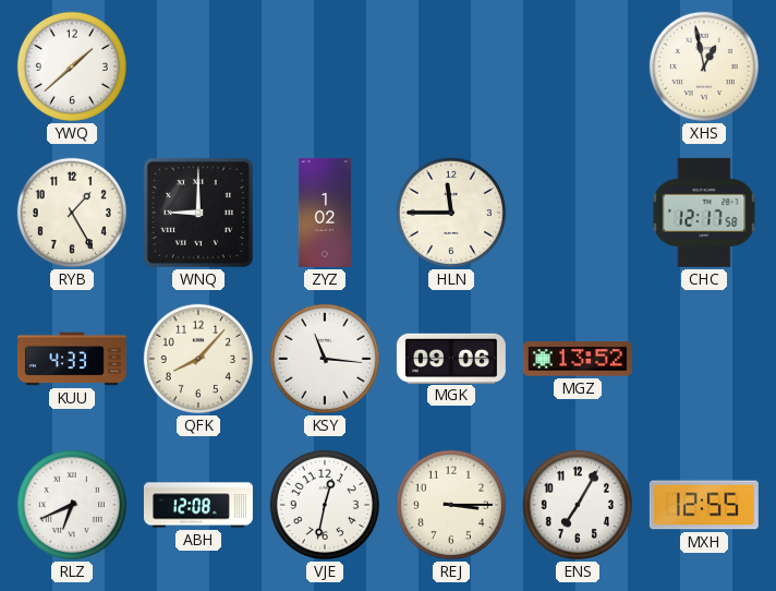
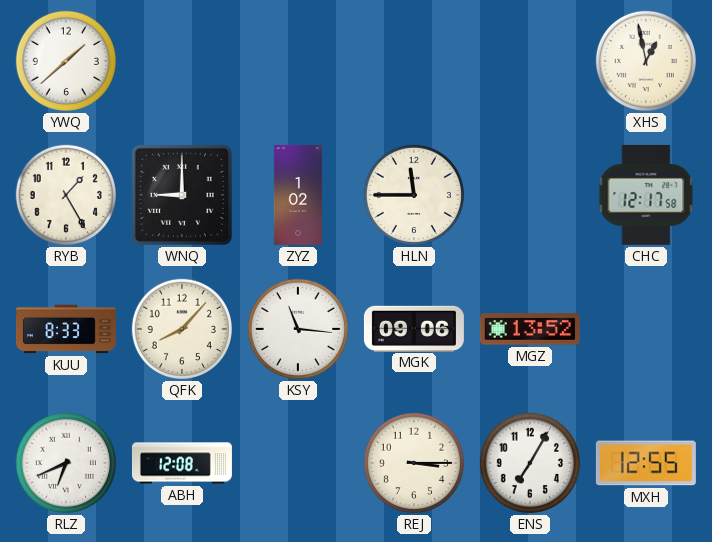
KUU: 4:33 -> 8:33 (66, 329)
VJE: 12:32 -> none (325, 505)
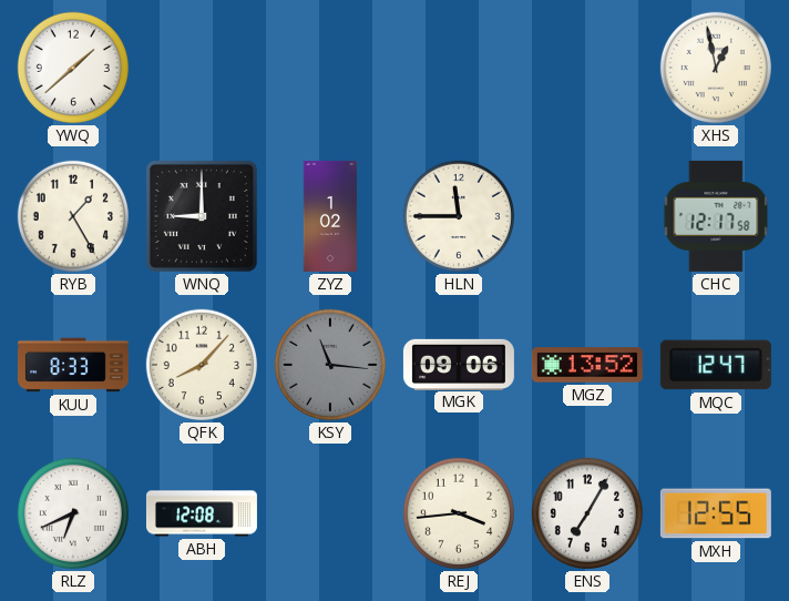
KSY dial: white -> grey (330, 365)
MQC: none -> 12:47 (716, 365)
REJ: 3:15 -> 3:44 (459, 513)
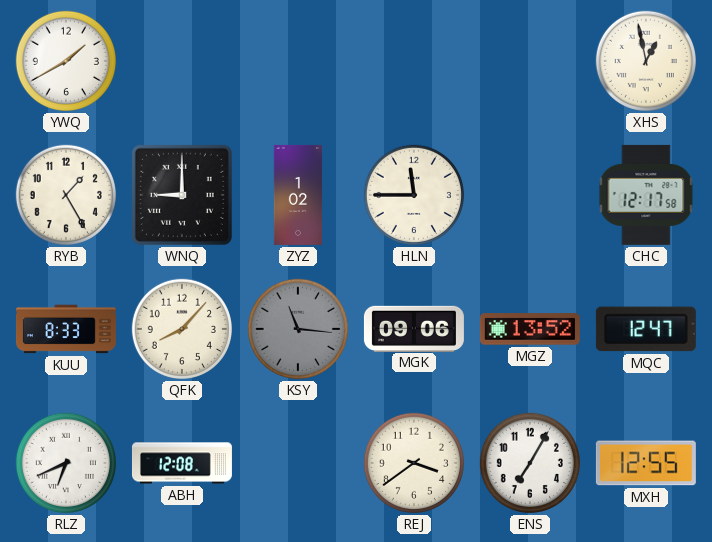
YWQ: 1:38 -> 1:40 (66, 61)
REJ: 3:44 -> 3:39 (414, 463)
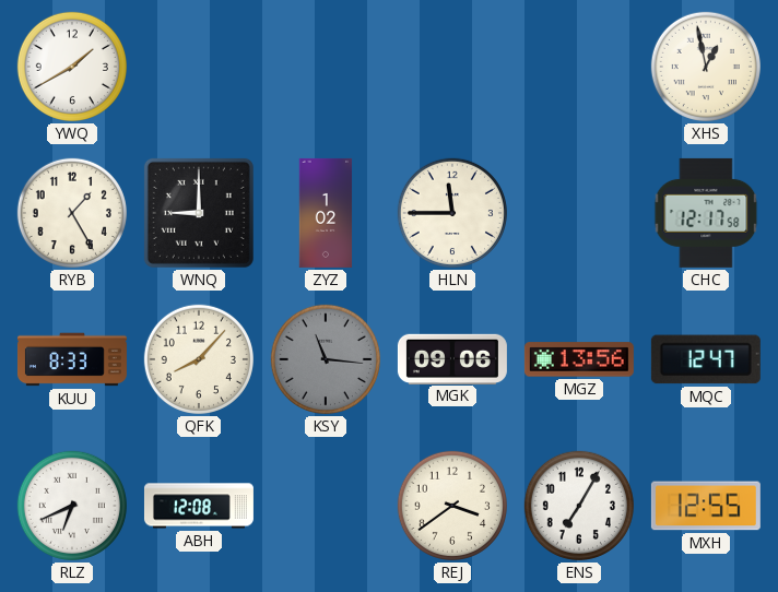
MGZ: 13:52 -> 13:56 (579, 359)
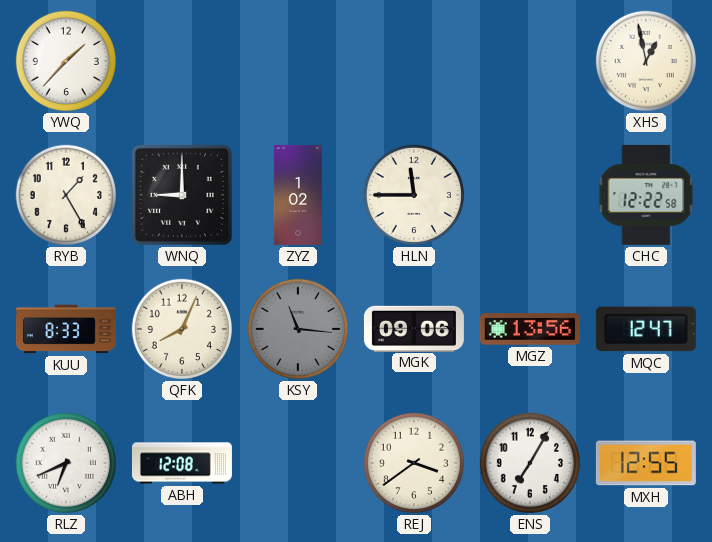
YWQ: 1:40 -> 1:37 (66, 61)
CHC: 12:17 -> 12:22 (646, 195)
QFK: 8:07 -> 8:04 (182, 329)
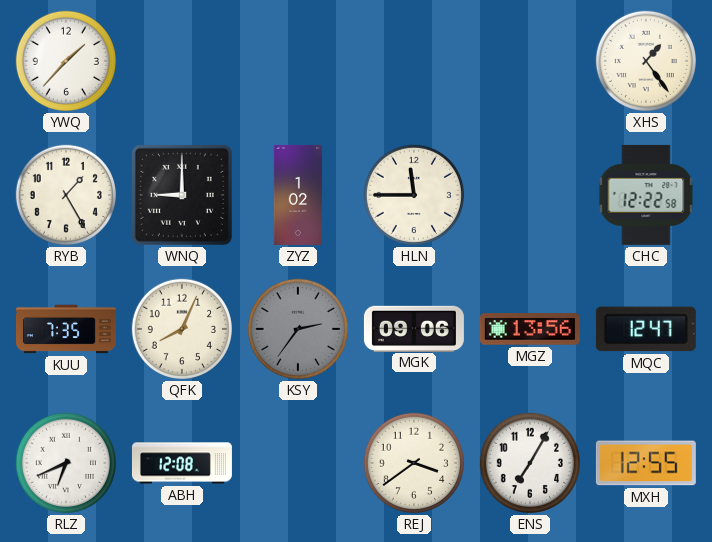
XHS: 12:58 -> 1:24 (646, 61)
KUU: 8:33 -> 7:35 (66, 329)
KSY: 11:16 -> 2:36 (298, 329)
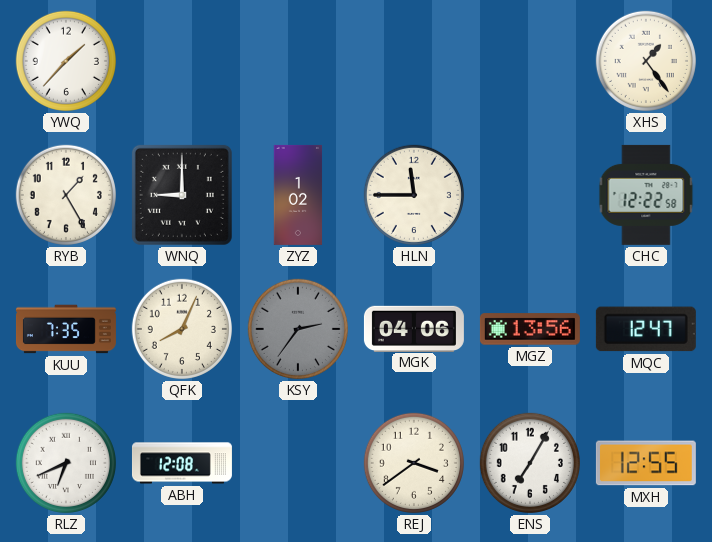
MGK: 09:06 -> 04:06 (414, 328)
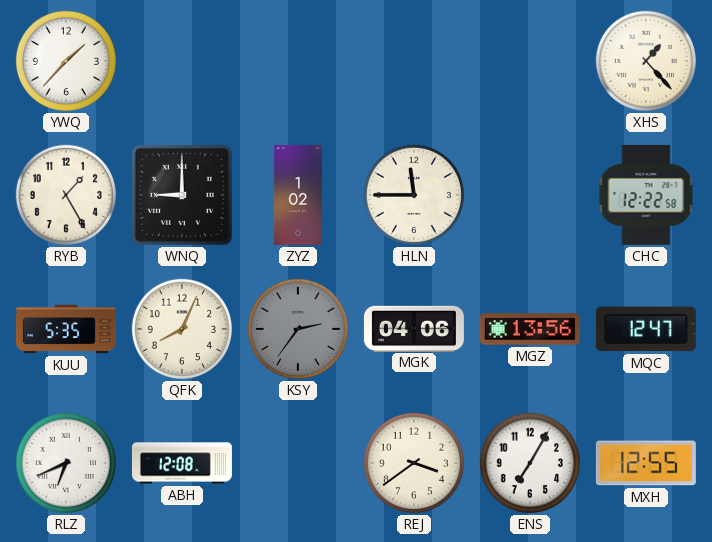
XHS: 1:24 -> 1:23 (646, 61)
KUU: 7:35 -> 5:35 (66, 329)
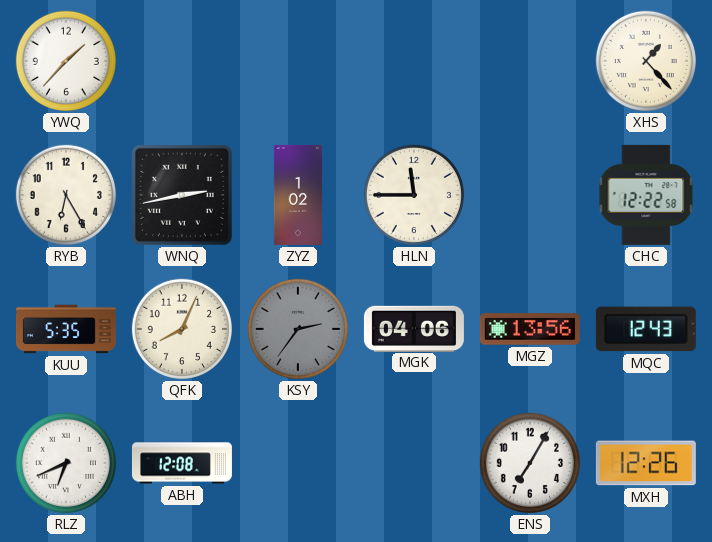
RYB: 1:25 -> 6:25 (66, 195)
WNQ: 9:00 -> 2:43 (182, 195)
MQC: 12:47 -> 12:43 (646, 329)
REJ: 3:39 -> none (414, 463)
MXH: 12:55 -> 12:26 (646, 463)
